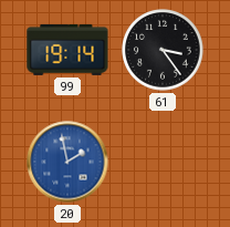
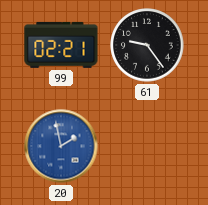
99: 19:14 -> 02:21 (61, 45)
61: 3:24 -> 9:24 (147, 45)
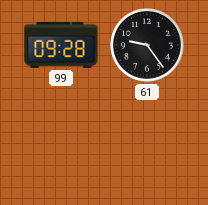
99: 02:21 -> 09:28 (61, 45)
20: 1:58 -> none (61, 146)
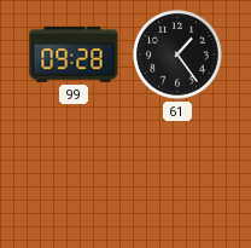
61: 9:24 -> 1:24 (177, 54)
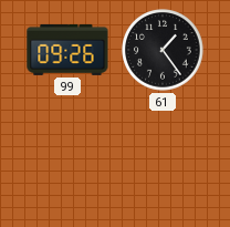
99: 09:28 -> 09:26 (67, 50)
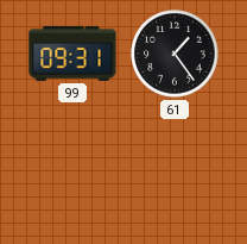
99: 09:26 -> 09:31 (72, 54)
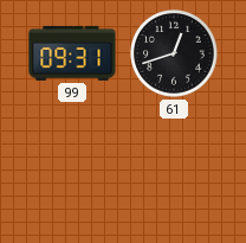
61: 1:24 -> 12:42 (174, 53)
